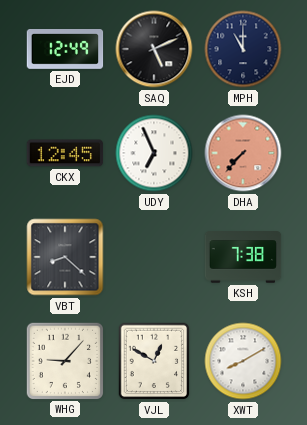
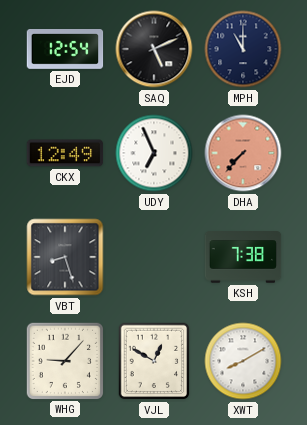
EJD: 12:49 -> 12:54 (65, 50)
CKX: 12:45 -> 12:49 (65, 153)
VBT: 8:22 -> 8:27 (65, 257)
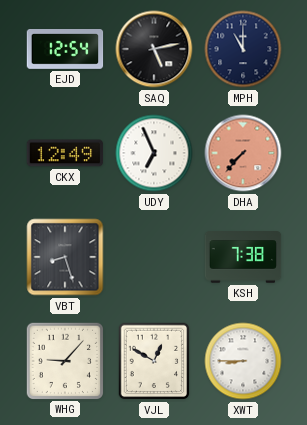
SAQ: 5:11 -> 5:13 (154, 49)
XWT: 8:10 -> 8:45 (243, 361)
